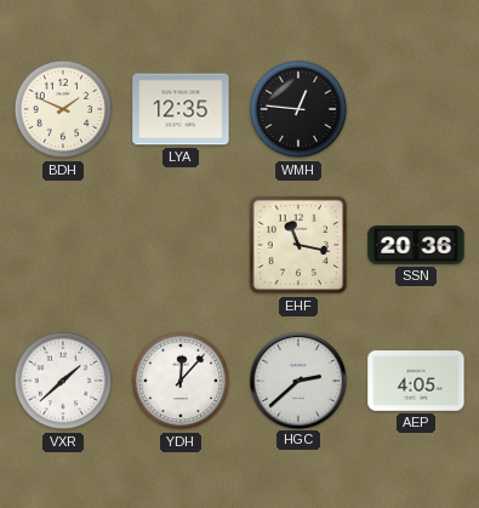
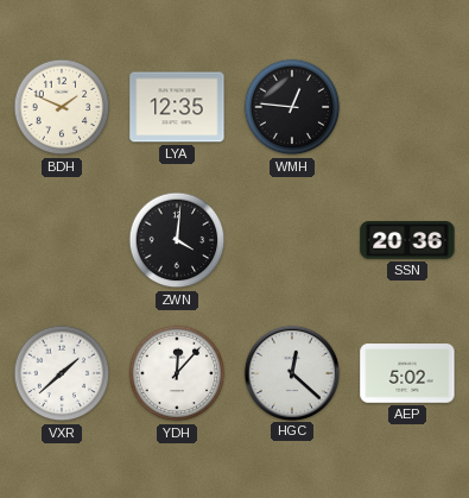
ZWN: none -> 4:01 (177, 240)
EHF: 11:17 -> none (298, 245)
HGC: 2:38 -> 12:22 (291, 372)
AEP: 4:05 -> 5:02 (407, 373)
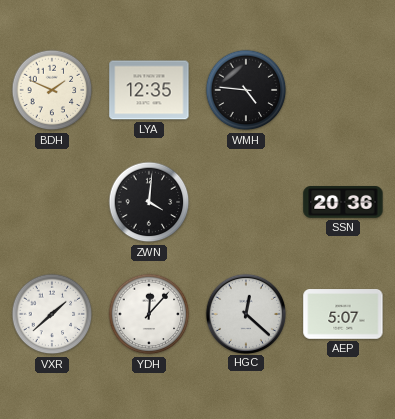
WMH: 12:46 -> 4:46 (246, 90)
AEP: 5:02 -> 5:07 (343, 314)
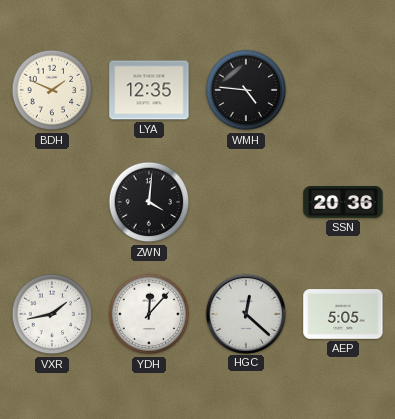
VXR: 1:38 -> 1:43 (52, 314)
AEP: 5:07 -> 5:05 (343, 314)
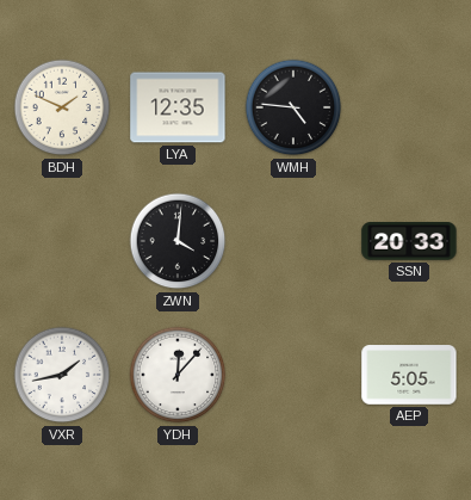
SSN: 20:36 -> 20:33 (409, 241)
HGC: 12:22 -> none (245, 313)
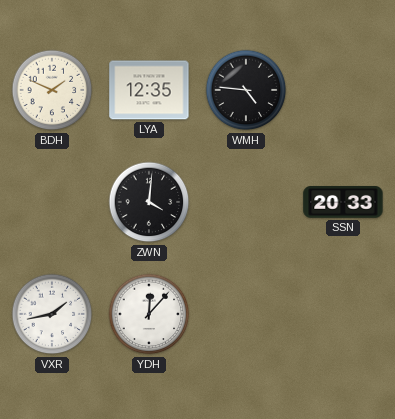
AEP: 5:05 -> none (409, 375)
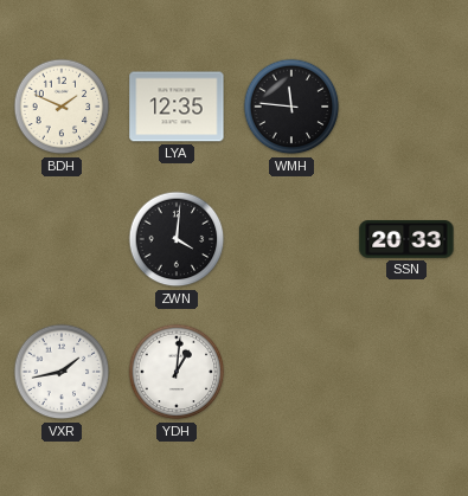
WMH: 4:46 -> 11:46 (291, 107)
YDH: 12:07 -> 1:01 (177, 372)
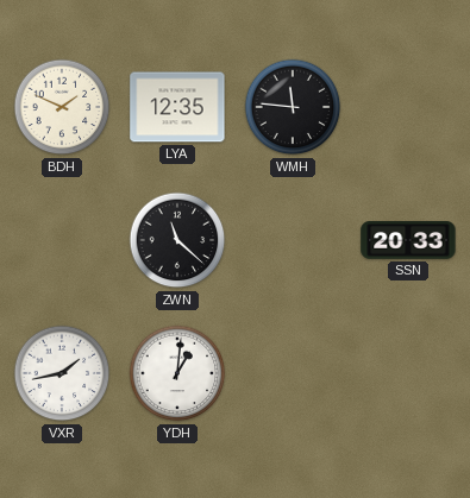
ZWN: 4:01 -> 11:22 (177, 240)
